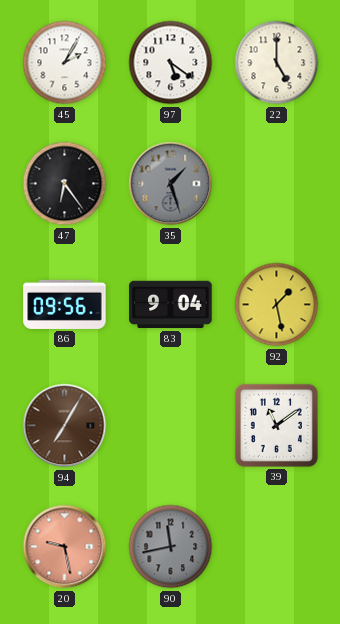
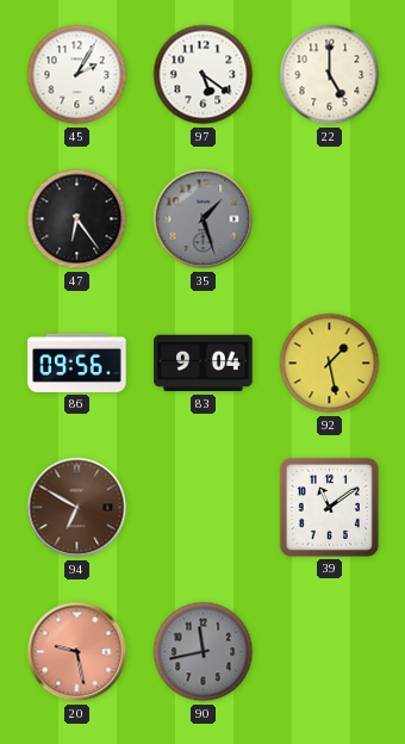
94: 7:05 -> 6:50 (77, 508)
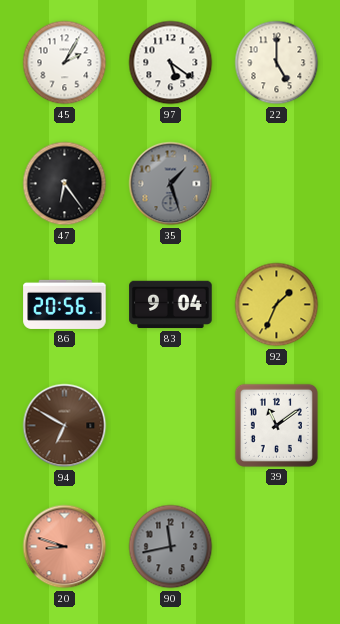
86: 09:56 -> 20:56 (65, 304)
92: 1:28 -> 1:34 (277, 305)
20: 9:28 -> 8:48 (65, 547)
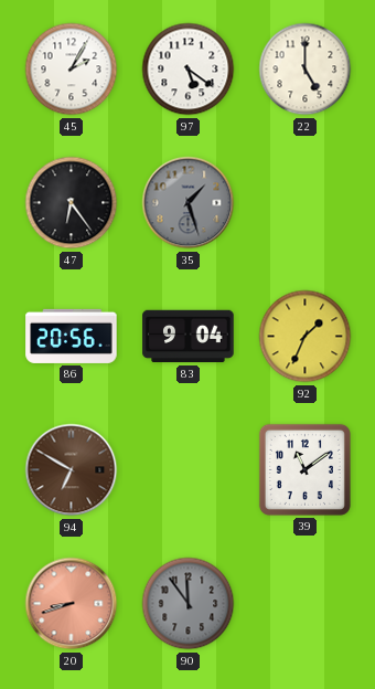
20: 8:48 -> 8:42 (72, 604)
90: 11:43 -> 11:54 (189, 604)
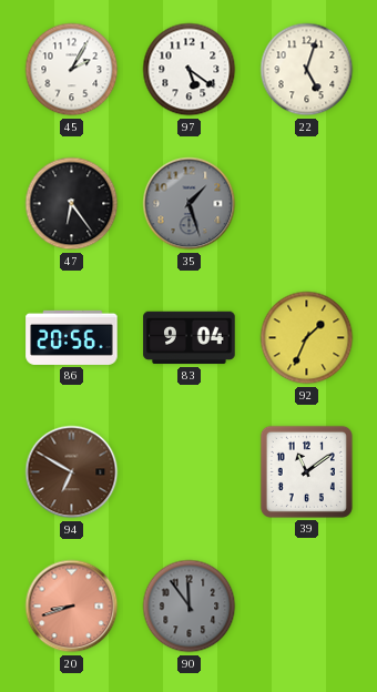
22: 5:00 -> 5:03 (307, 70)
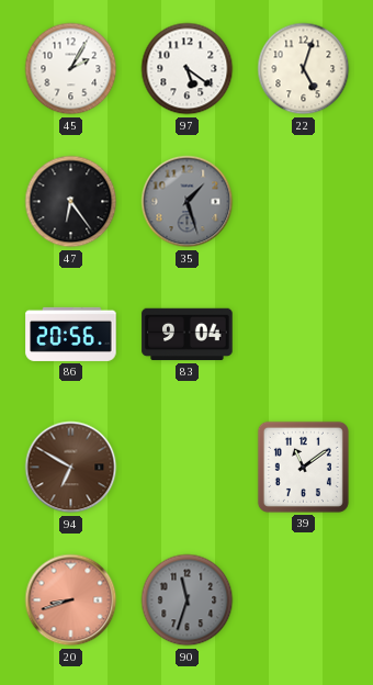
92: 1:34 -> none (307, 338)
90: 11:54 -> 11:33 (188, 600)
